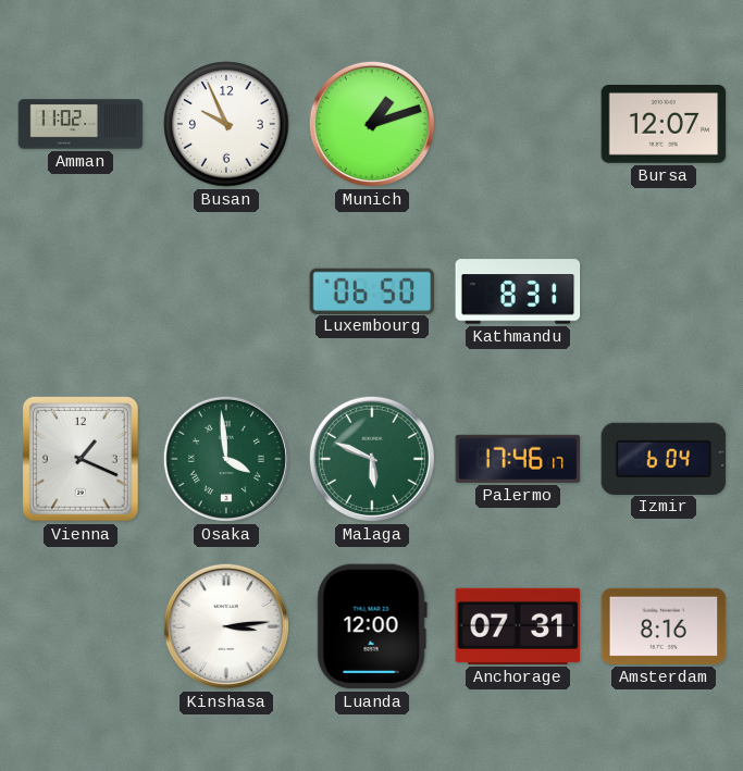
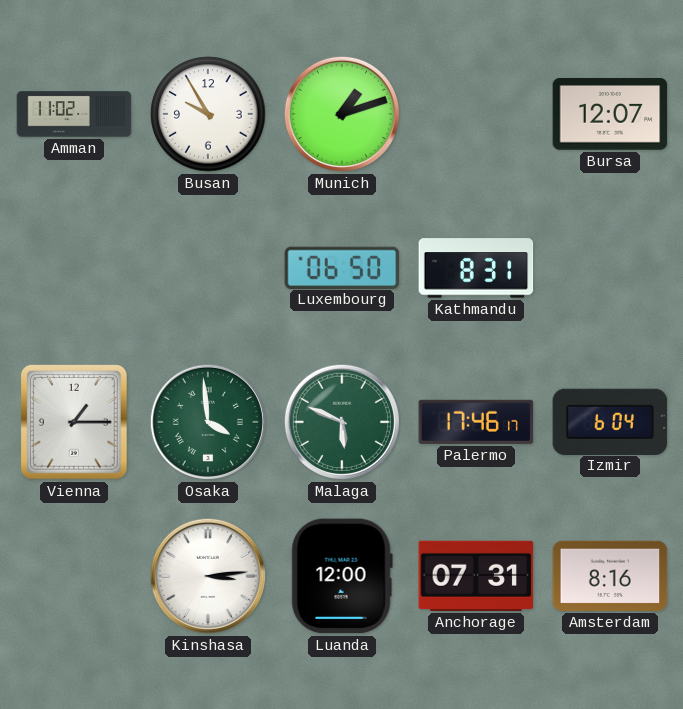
Busan: 9:56 -> 9:55 (208, 114)
Vienna: 1:19 -> 1:15 (75, 422)
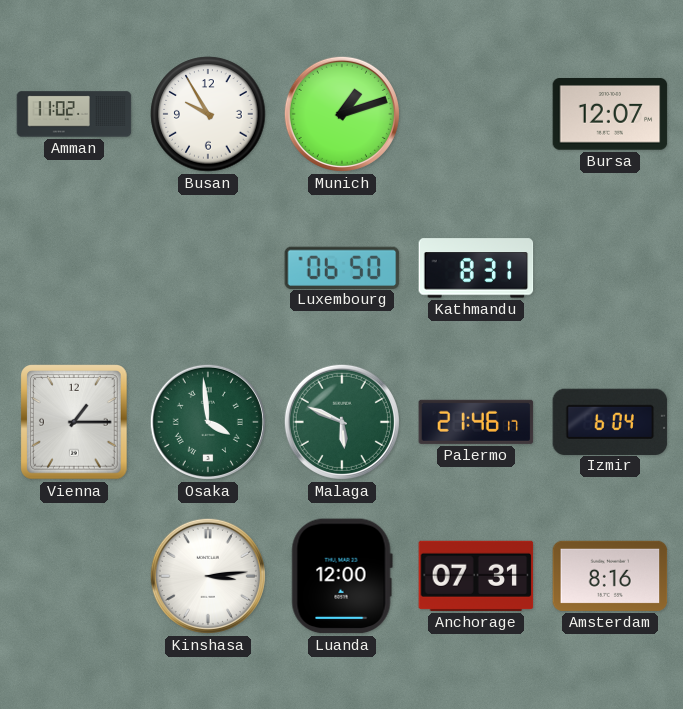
Palermo: 17:46 -> 21:46 (476, 422)
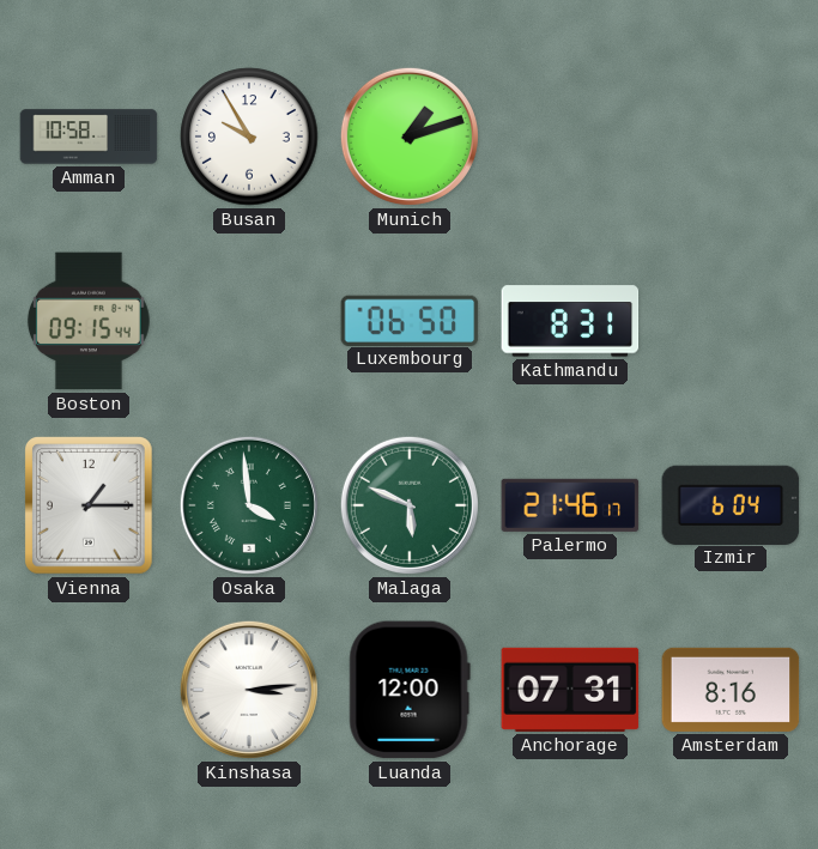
Amman: 11:02 -> 10:58 (89, 137)
Bursa: 12:07 -> none (610, 114)
Boston: none -> 09:15 (89, 321)
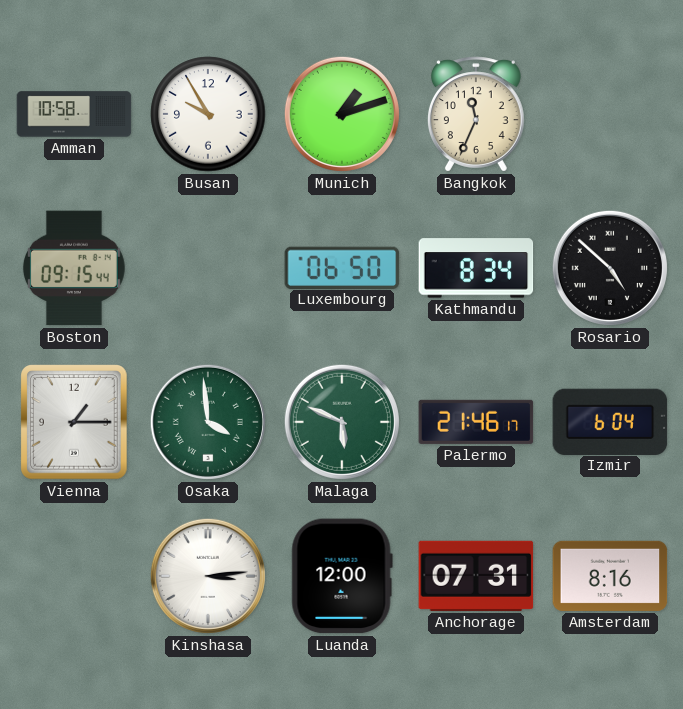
Bangkok: none -> 11:34 (476, 114)
Kathmandu: 8:31 -> 8:34 (476, 268)
Rosario: none -> 4:52 (610, 268)
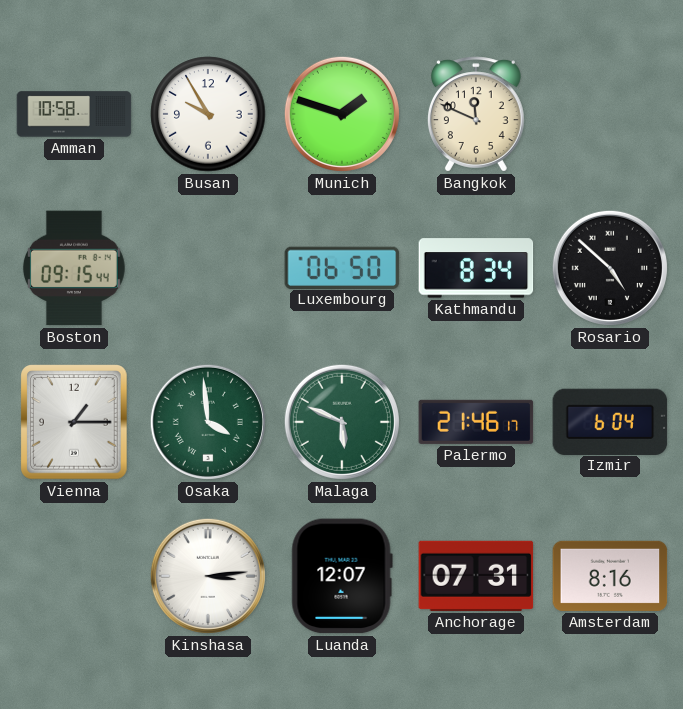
Munich: 1:12 -> 1:48 (342, 114)
Bangkok: 11:34 -> 11:49 (476, 114)
Luanda: 12:00 -> 12:07 (342, 576)
